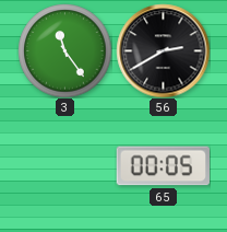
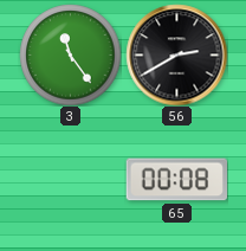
65: 00:05 -> 00:08 (176, 180)
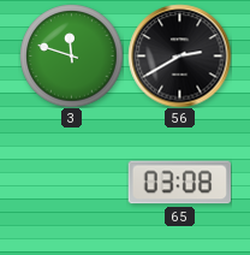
3: 11:24 -> 11:48 (71, 55)
65: 00:08 -> 03:08 (179, 183)
